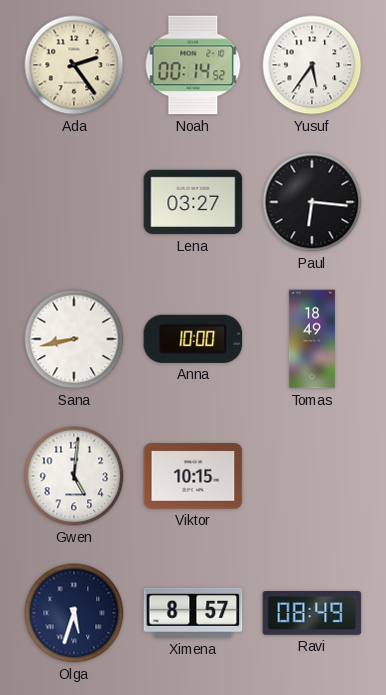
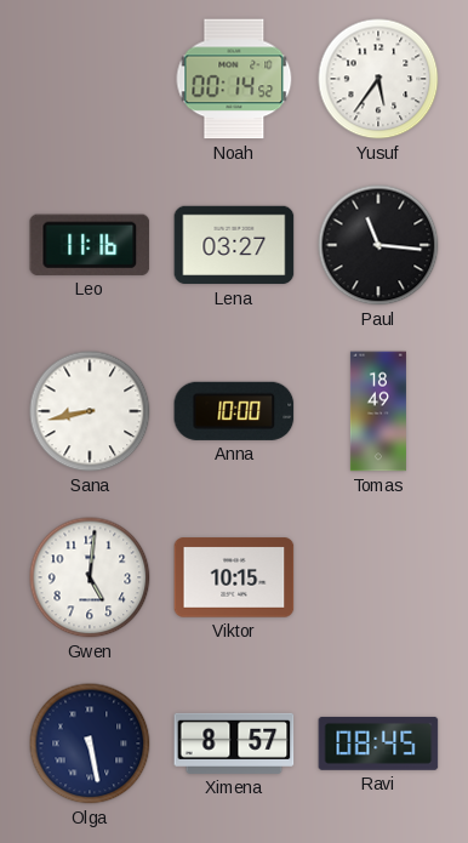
Ada: 2:24 -> none (74, 65)
Leo: none -> 11:16 (90, 245)
Paul: 6:16 -> 11:16 (378, 245)
Olga: 5:33 -> 5:28 (90, 744)
Ravi: 08:49 -> 08:45 (378, 744)
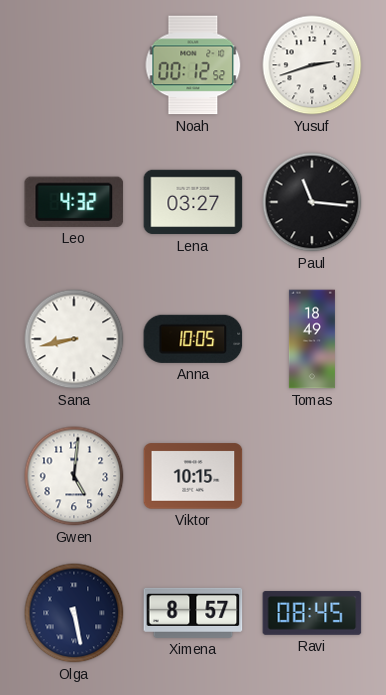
Noah: 00:14 -> 00:12 (193, 65)
Yusuf: 5:36 -> 2:42 (312, 65)
Leo: 11:16 -> 4:32 (74, 202)
Anna: 10:00 -> 10:05 (193, 339)
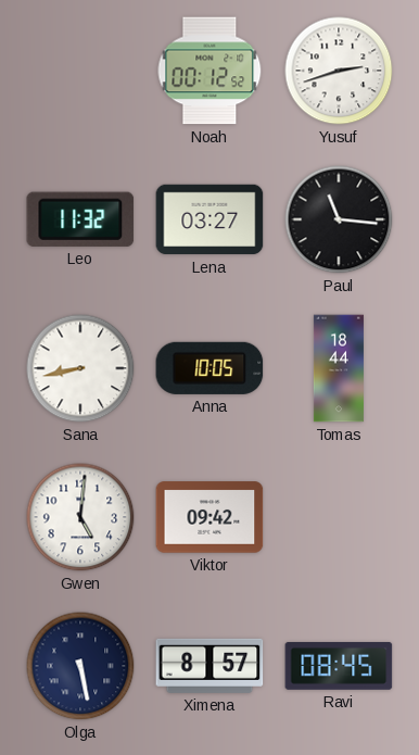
Leo: 4:32 -> 11:32 (80, 219)
Tomas: 18:49 -> 18:44 (339, 368)
Viktor: 10:15 -> 09:42 (210, 517)
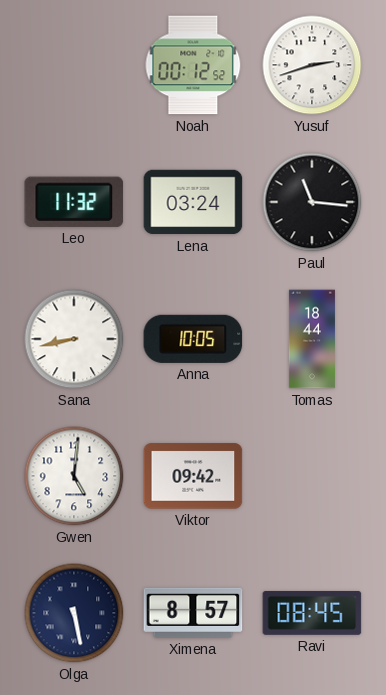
Lena: 03:27 -> 03:24 (193, 202)
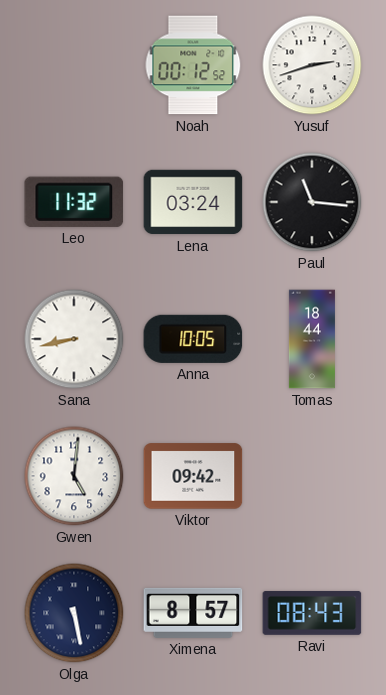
Ravi: 08:45 -> 08:43 (312, 613)
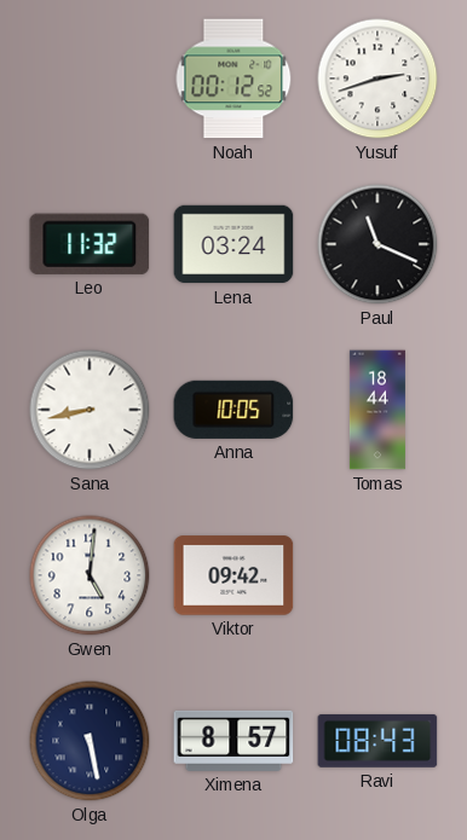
Paul: 11:16 -> 11:19 (377, 244)
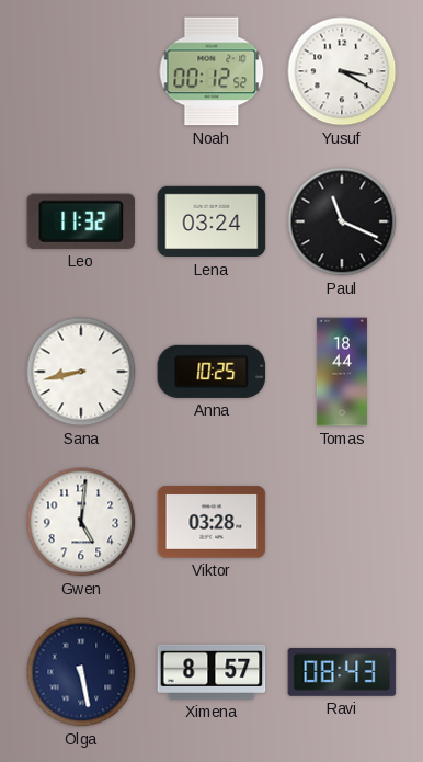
Yusuf: 2:42 -> 3:20 (342, 71)
Anna: 10:05 -> 10:25 (211, 372)
Viktor: 09:42 -> 03:28 (211, 522)
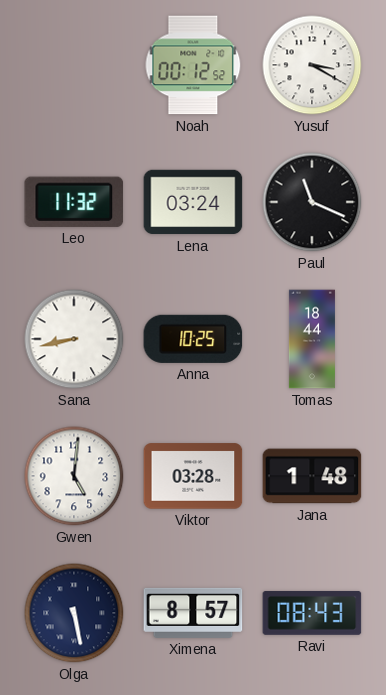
Jana: none -> 1:48 (312, 476)
